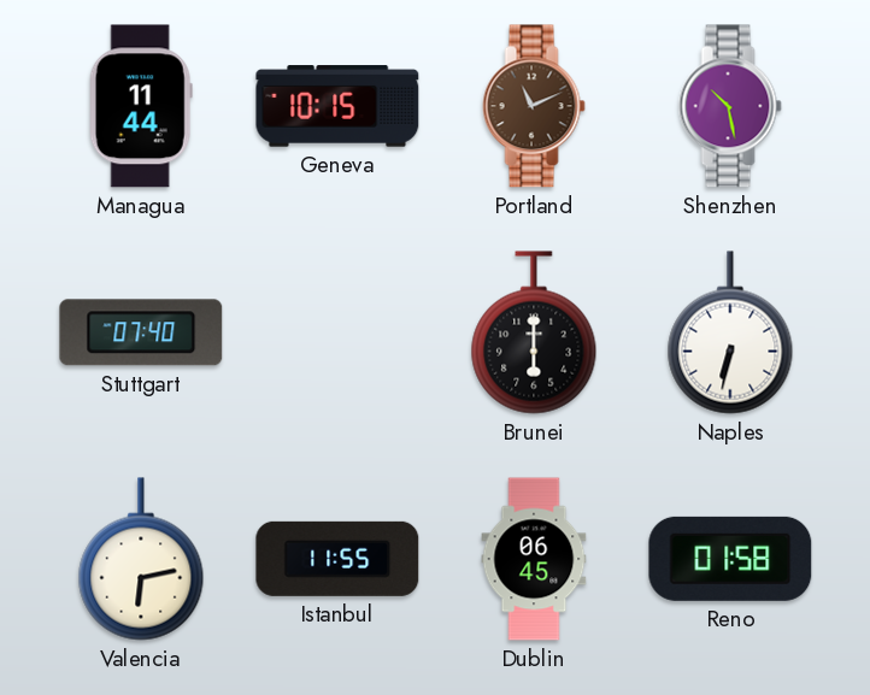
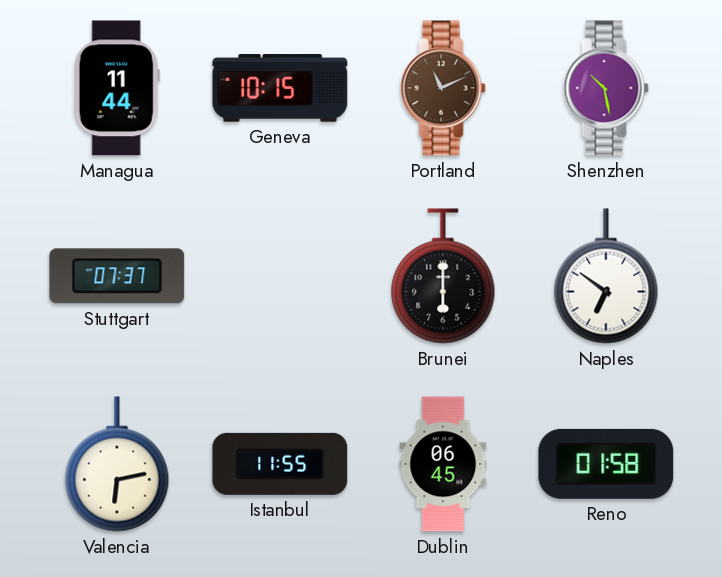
Stuttgart: 07:40 -> 07:37 (117, 276)
Naples: 6:32 -> 6:51 (606, 276)
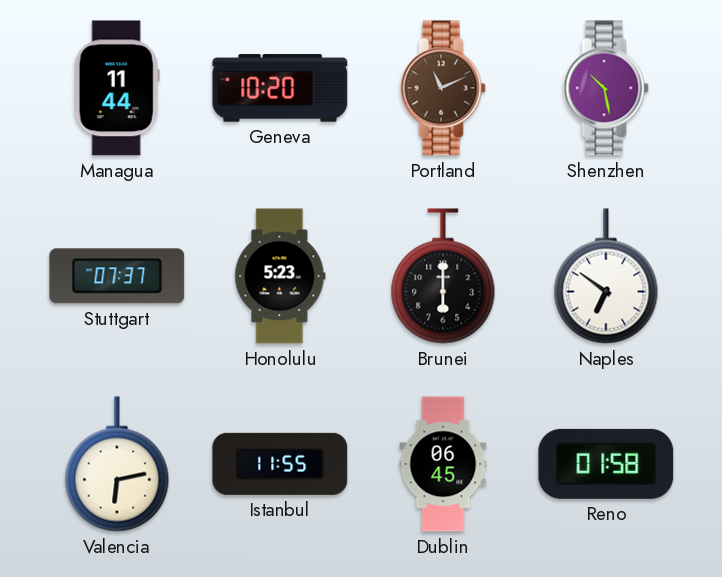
Geneva: 10:15 -> 10:20 (280, 88)
Honolulu: none -> 5:23 (280, 276)
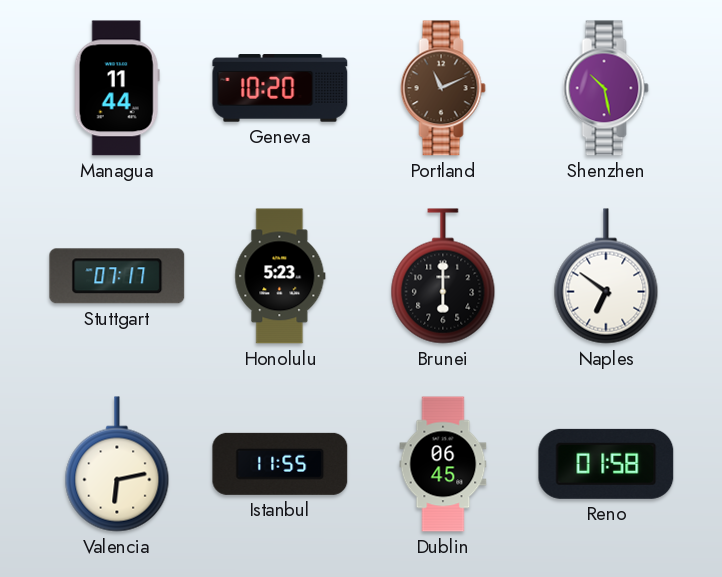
Stuttgart: 07:37 -> 07:17 (117, 276)
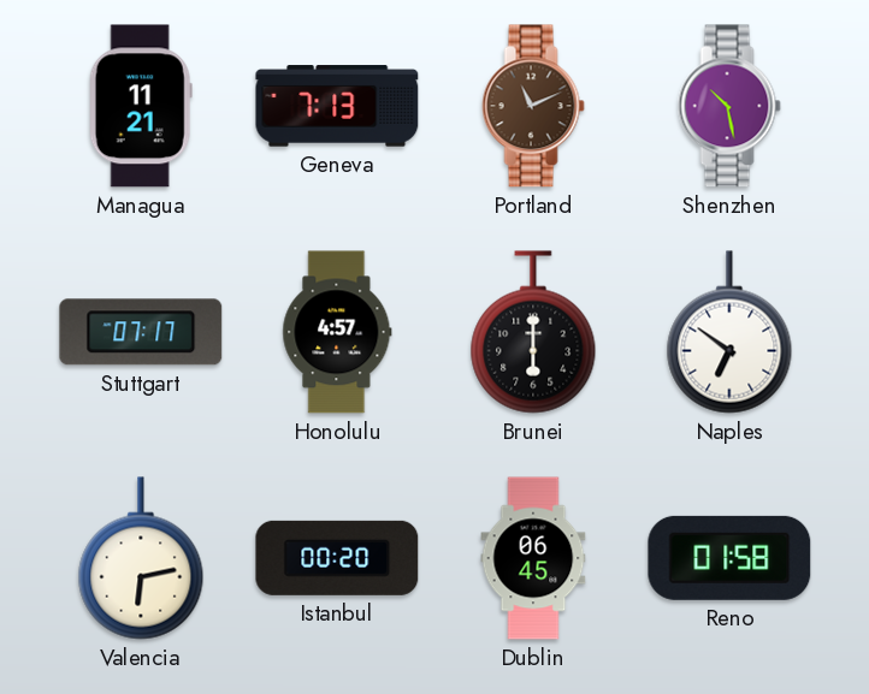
Managua: 11:44 -> 11:21 (141, 106)
Geneva: 10:20 -> 7:13 (337, 106)
Honolulu: 5:23 -> 4:57 (337, 332)
Istanbul: 11:55 -> 00:20 (337, 558)
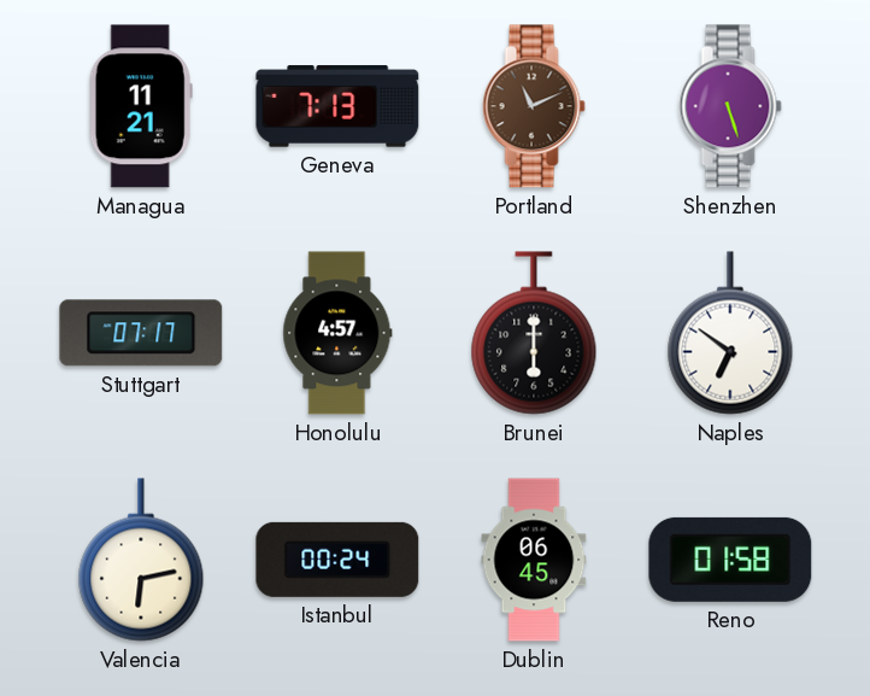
Shenzhen: 10:28 -> 5:27 (730, 106)
Istanbul: 00:20 -> 00:24 (337, 560)
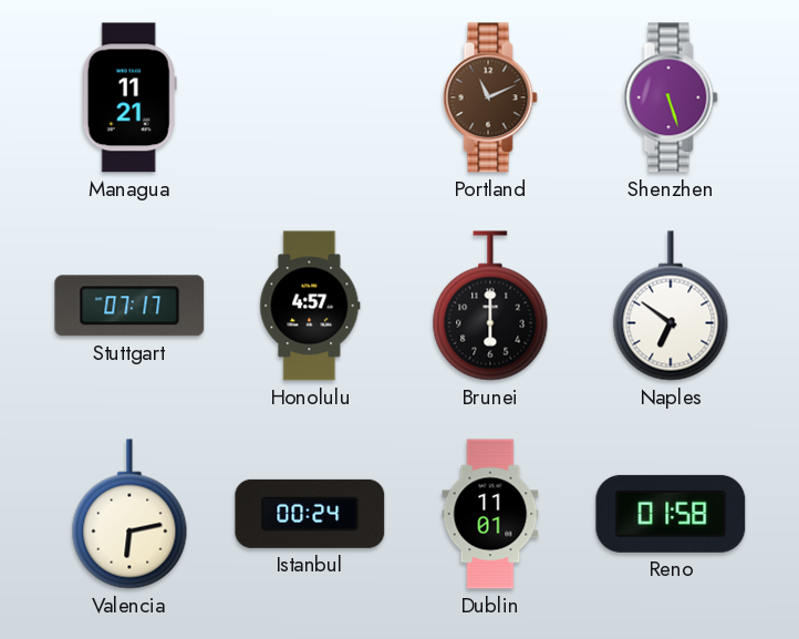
Geneva: 7:13 -> none (337, 106)
Dublin: 06:45 -> 11:01 (490, 514)
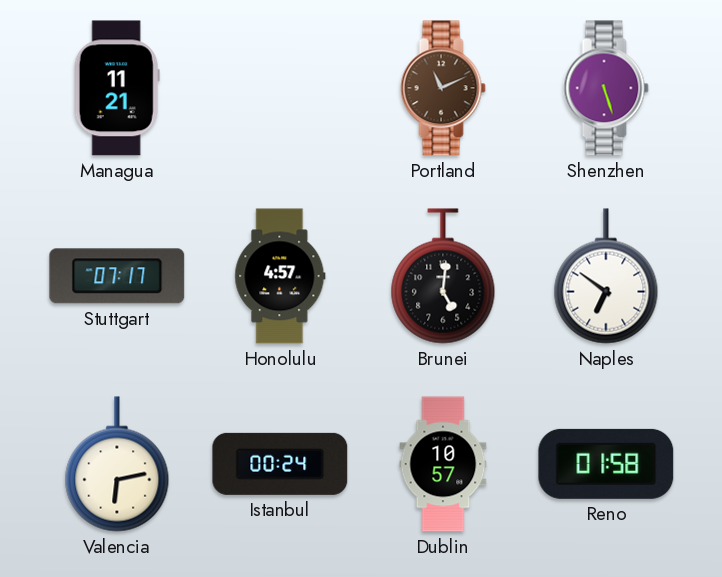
Brunei: 6:00 -> 5:01 (443, 276)
Dublin: 11:01 -> 10:57 (443, 464)
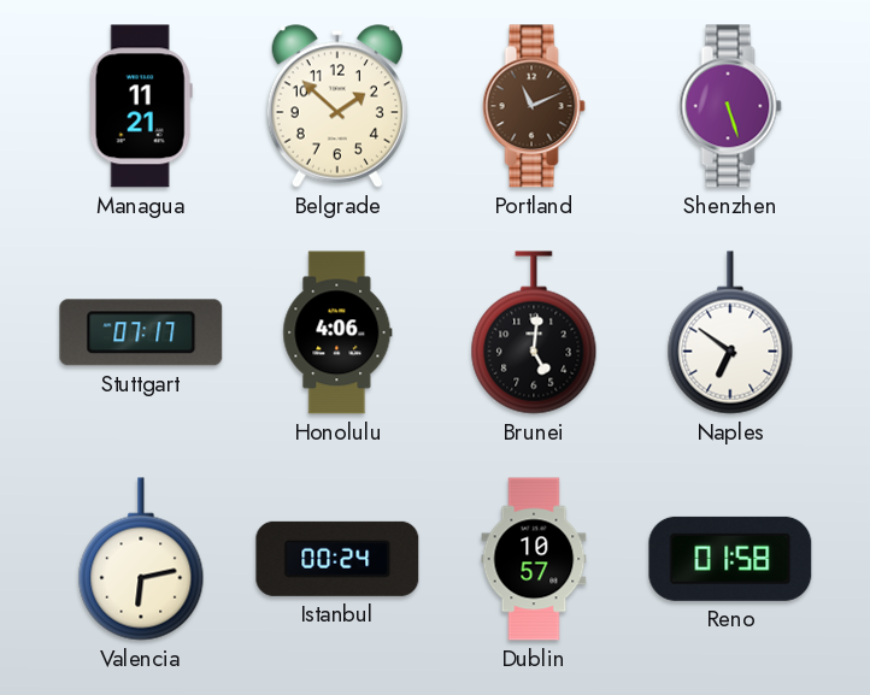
Belgrade: none -> 1:52 (336, 106)
Honolulu: 4:57 -> 4:06 (337, 332)
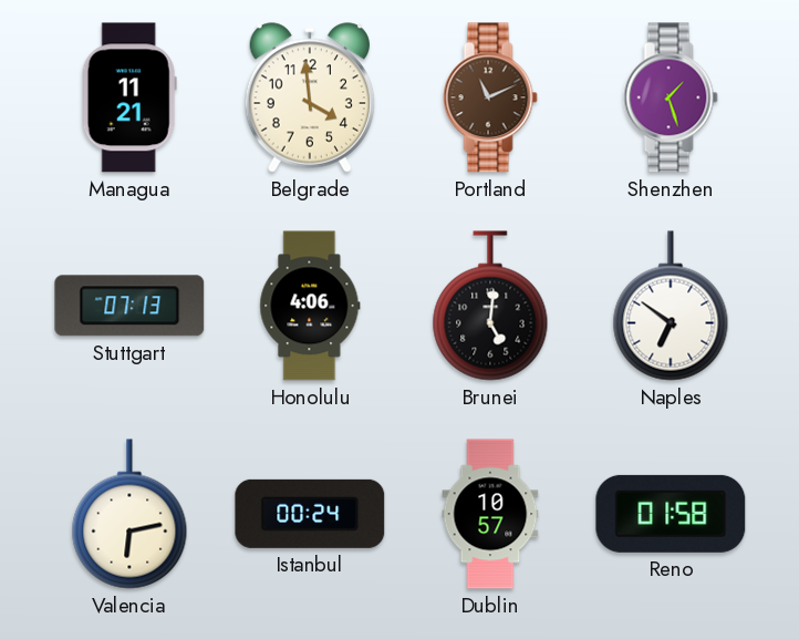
Belgrade: 1:52 -> 3:59 (309, 97)
Shenzhen: 5:27 -> 1:27 (671, 97)
Stuttgart: 07:17 -> 07:13 (129, 306)
